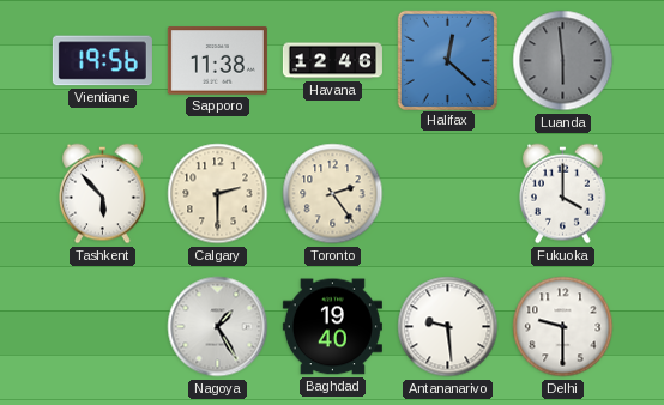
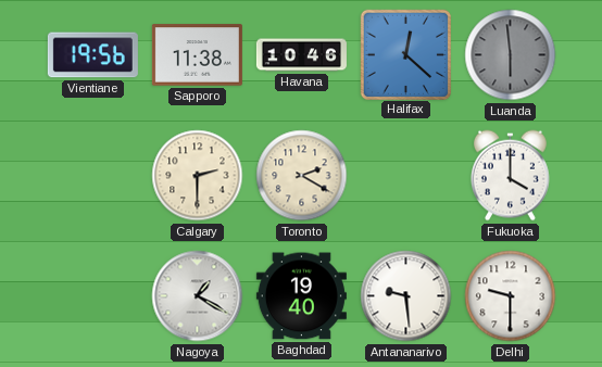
Havana: 12:46 -> 10:46 (301, 55)
Tashkent: 5:53 -> none (102, 194)
Toronto: 2:24 -> 2:20 (302, 176)
Nagoya: 1:25 -> 1:20 (198, 296)
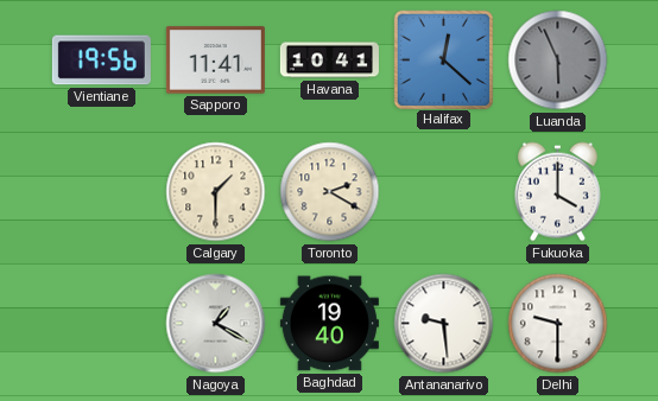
Sapporo: 11:38 -> 11:41 (215, 61)
Havana: 10:46 -> 10:41 (329, 61)
Luanda: 5:59 -> 5:56 (558, 61)
Calgary: 2:30 -> 1:30 (216, 192)
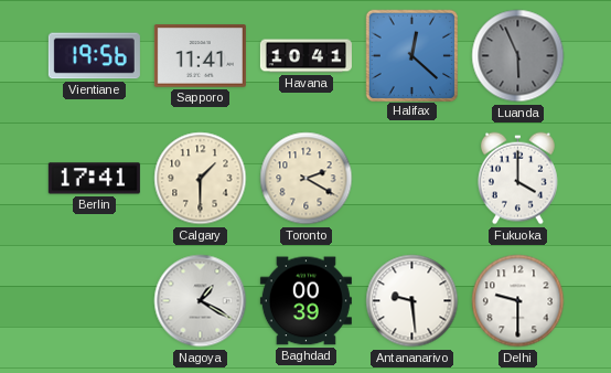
Berlin: none -> 17:41 (94, 179)
Baghdad: 19:40 -> 00:39 (305, 301)
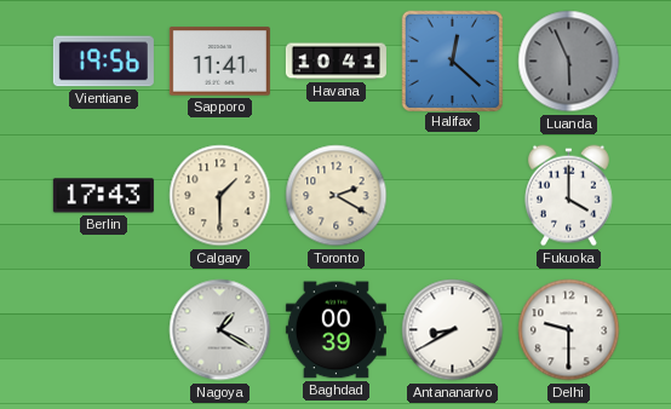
Berlin: 17:41 -> 17:43 (103, 196)
Antananarivo: 9:29 -> 8:40 (453, 330)
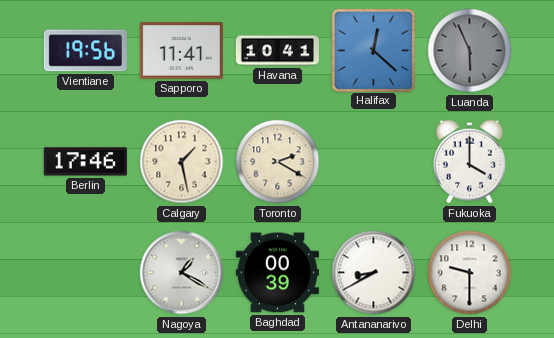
Berlin: 17:43 -> 17:46 (85, 162)
Calgary: 1:30 -> 1:28 (182, 162)
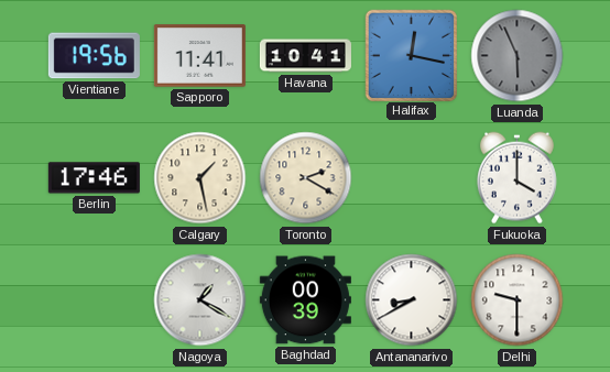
Halifax: 12:22 -> 12:17 (411, 55)
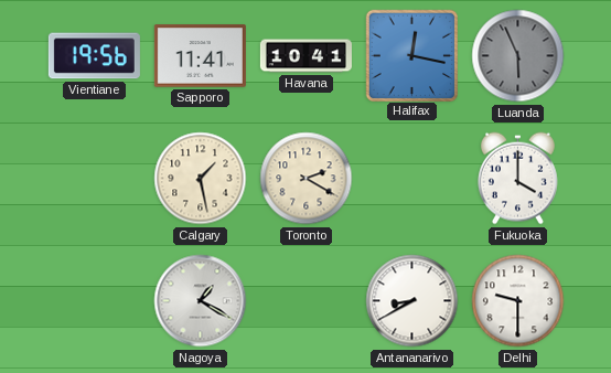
Berlin: 17:46 -> none (94, 178)
Baghdad: 00:39 -> none (305, 300)
